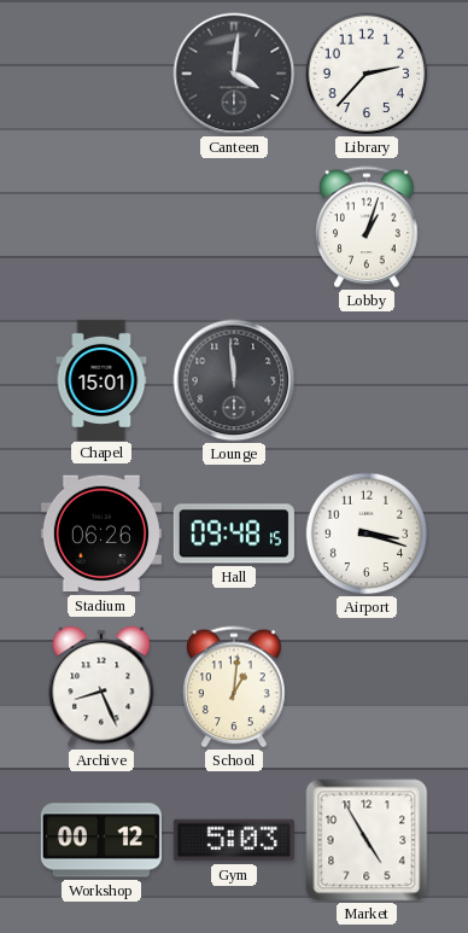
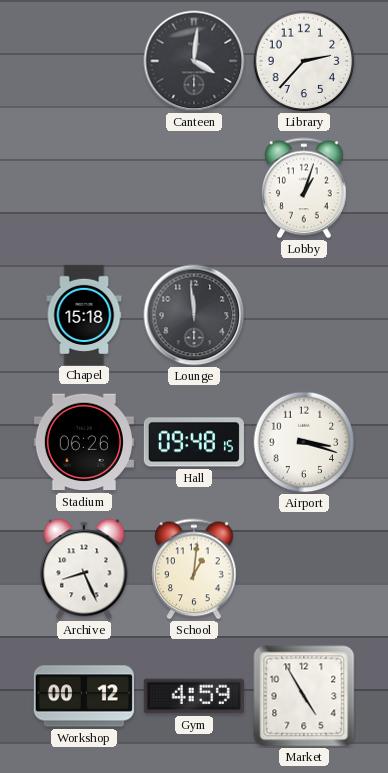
Chapel: 15:01 -> 15:18 (84, 314)
Gym: 5:03 -> 4:59 (194, 696)
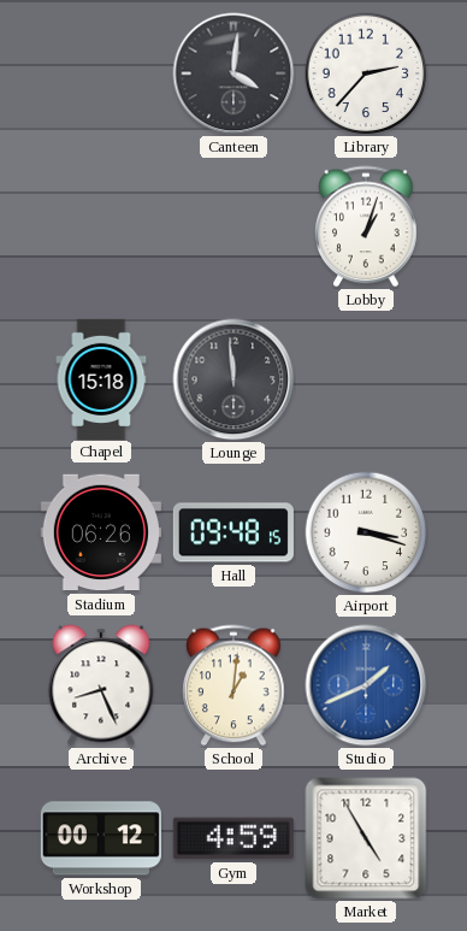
Studio: none -> 1:41 (366, 685)
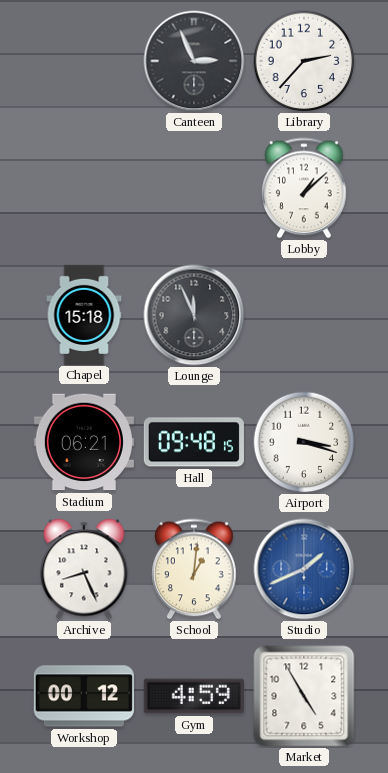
Canteen: 4:01 -> 2:56 (194, 61)
Lobby: 1:03 -> 1:08 (304, 188)
Lounge: 11:59 -> 11:56 (194, 315)
Stadium: 06:26 -> 06:21 (84, 442)
